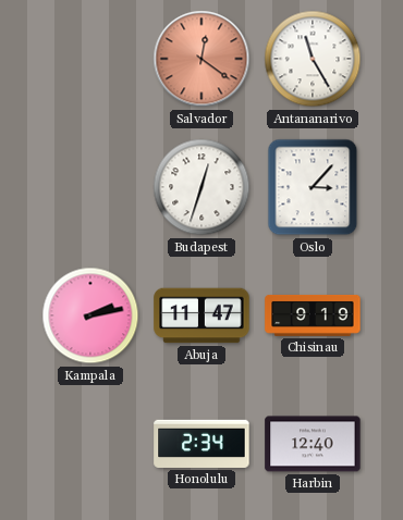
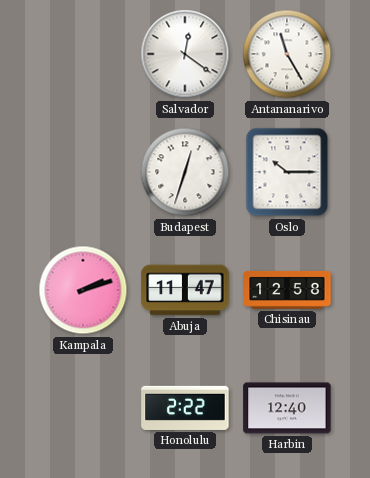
Salvador dial: salmon -> white (185, 54)
Oslo: 3:07 -> 10:15 (287, 172)
Kampala: 2:13 -> 2:12 (83, 290)
Chisinau: 9:19 -> 12:58 (287, 290)
Honolulu: 2:34 -> 2:22 (185, 408)
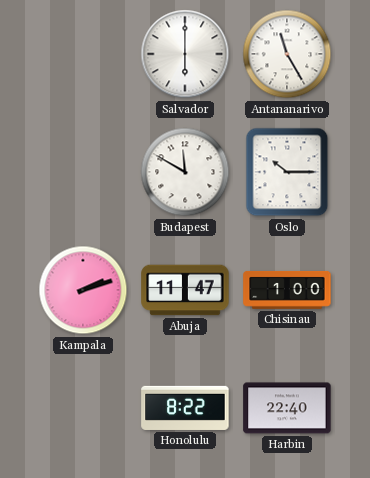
Salvador: 12:21 -> 6:00 (185, 54)
Budapest: 12:33 -> 11:50 (185, 172)
Chisinau: 12:58 -> 1:00 (287, 290)
Honolulu: 2:22 -> 8:22 (185, 408)
Harbin: 12:40 -> 22:40 (287, 408)
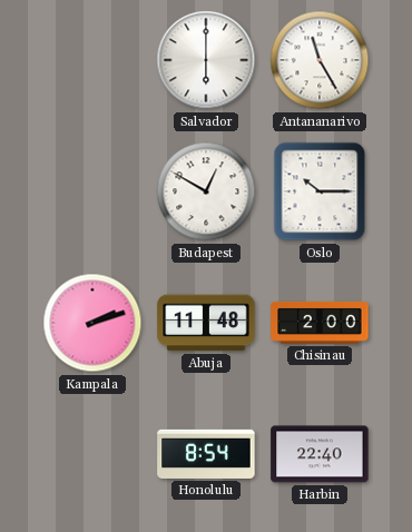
Budapest: 11:50 -> 12:50 (206, 191)
Abuja: 11:47 -> 11:48 (206, 323)
Chisinau: 1:00 -> 2:00 (320, 323)
Honolulu: 8:22 -> 8:54 (206, 454)
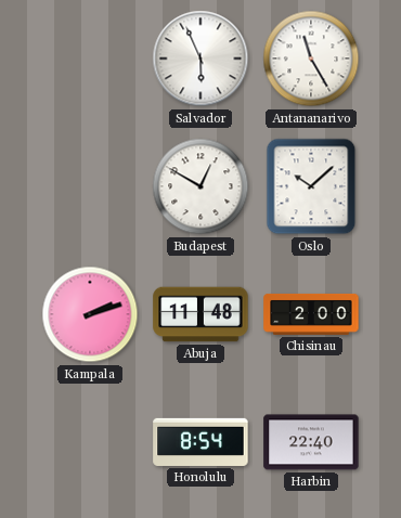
Salvador: 6:00 -> 5:56 (200, 59)
Oslo: 10:15 -> 10:08 (311, 186)
